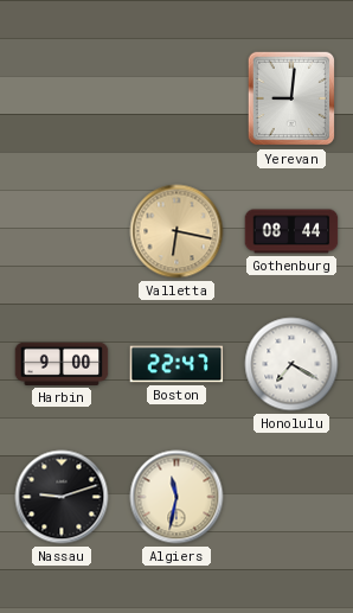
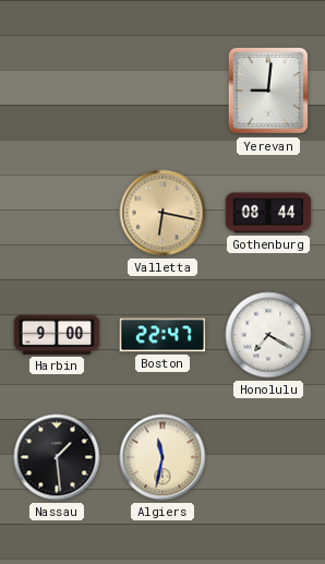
Nassau: 9:12 -> 1:29 (57, 457)
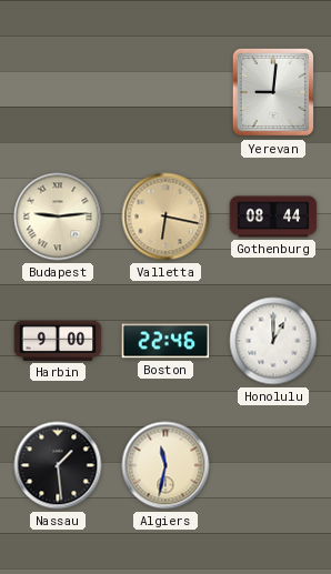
Budapest: none -> 9:14 (58, 216)
Boston: 22:47 -> 22:46 (165, 341)
Honolulu: 7:20 -> 1:00 (273, 341)
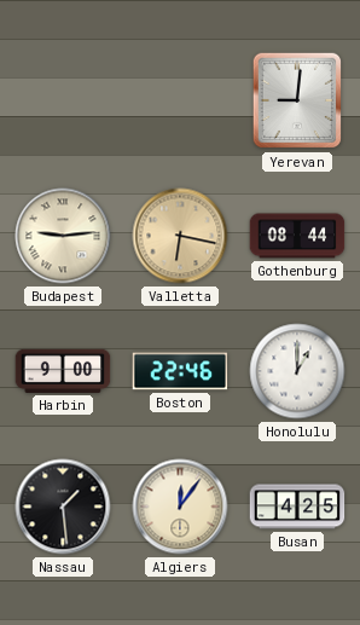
Algiers: 11:32 -> 12:06 (180, 507)
Busan: none -> 4:25 (297, 507)
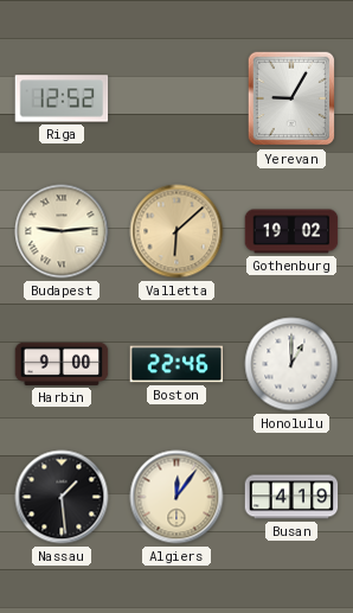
Riga: none -> 12:52 (62, 98)
Yerevan: 9:01 -> 9:05 (291, 98)
Valletta: 6:17 -> 6:08 (176, 231)
Gothenburg: 08:44 -> 19:02 (291, 231)
Busan: 4:25 -> 4:19 (291, 497)
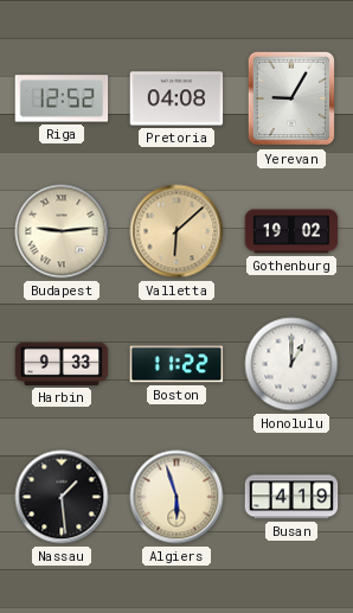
Pretoria: none -> 04:08 (176, 98)
Harbin: 9:00 -> 9:33 (62, 364)
Boston: 22:46 -> 11:22 (176, 364)
Algiers: 12:06 -> 5:57 (176, 497)
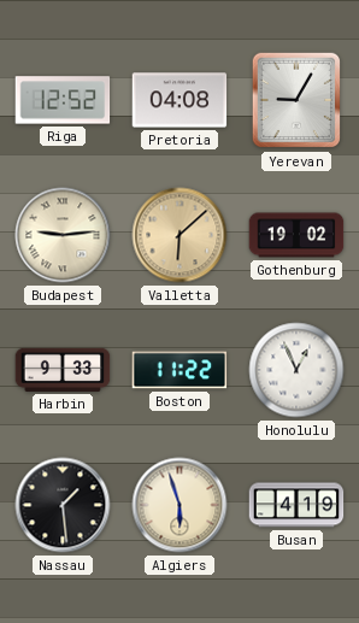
Honolulu: 1:00 -> 12:56 (296, 370)
